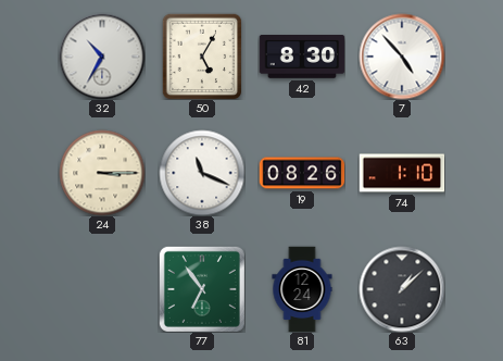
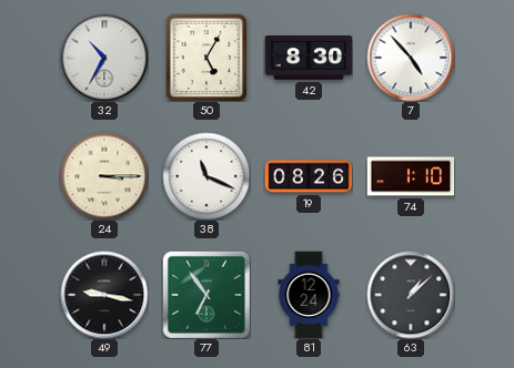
49: none -> 9:17 (104, 295)
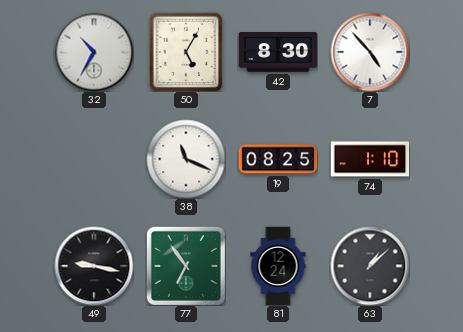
24: 3:15 -> none (104, 176)
19: 08:26 -> 08:25 (278, 159)
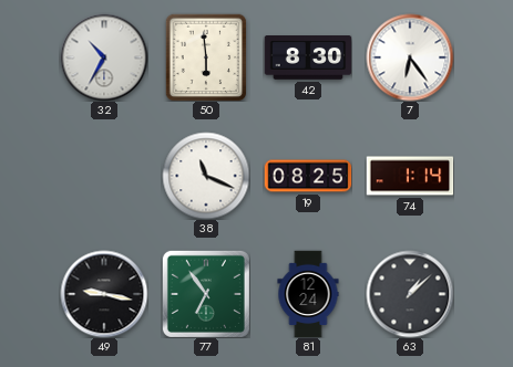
50: 5:05 -> 5:59 (206, 57)
7: 4:53 -> 6:24 (410, 57)
74: 1:10 -> 1:14 (410, 176)
